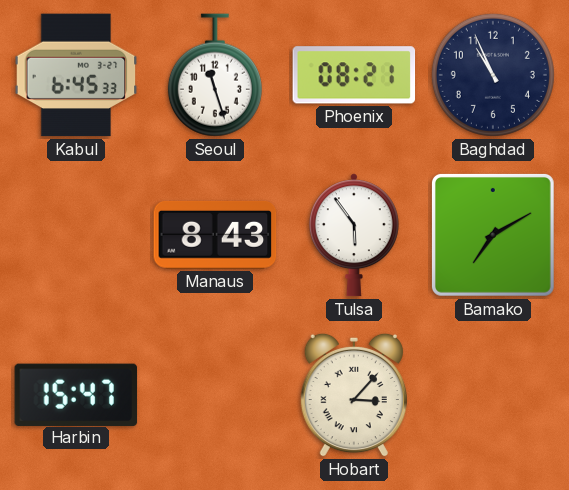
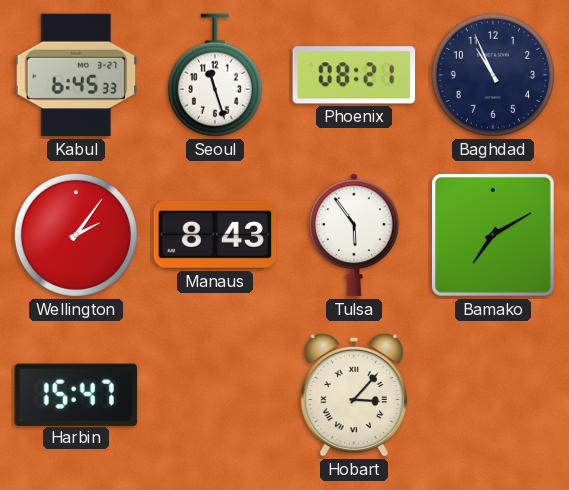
Wellington: none -> 2:06 (76, 235)
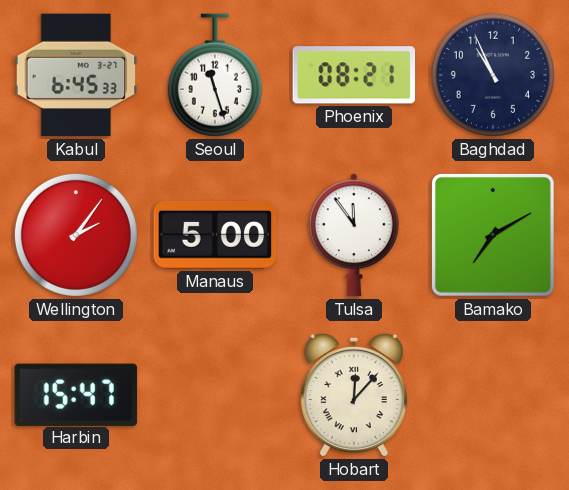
Manaus: 8:43 -> 5:00 (215, 235)
Tulsa: 5:54 -> 11:54 (354, 235)
Hobart: 3:07 -> 12:07 (354, 395)
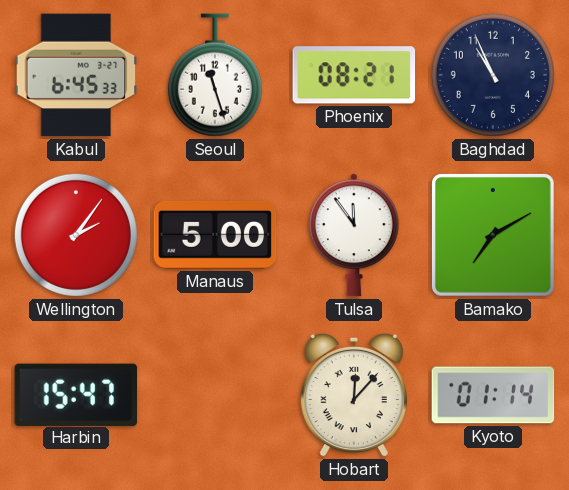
Kyoto: none -> 01:14 (493, 395)
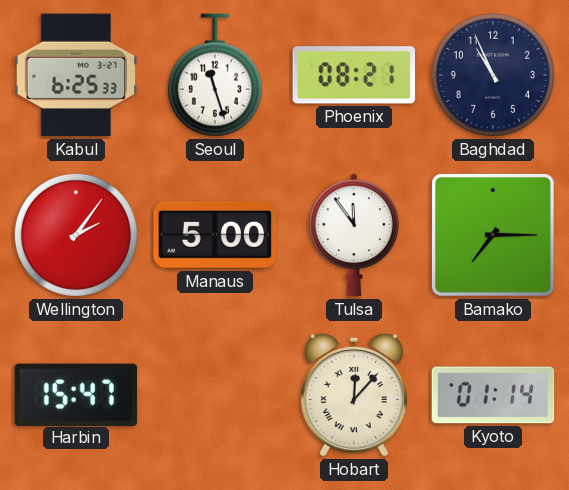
Kabul: 6:45 -> 6:25 (76, 75)
Bamako: 7:10 -> 7:15 (493, 235)
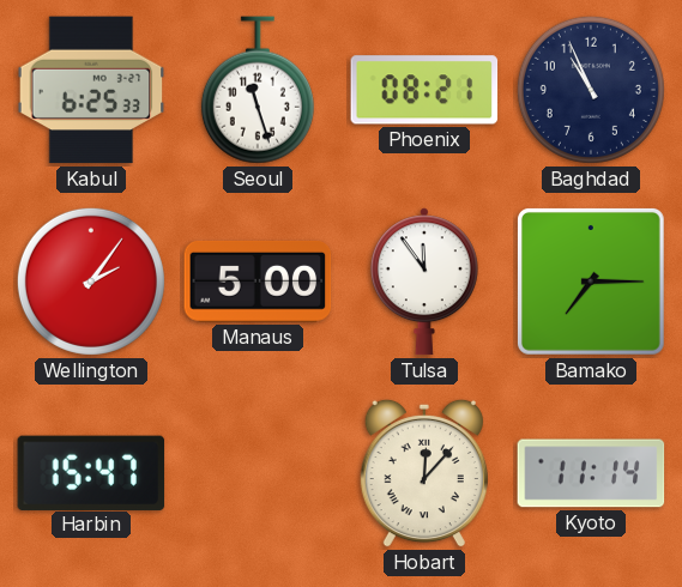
Kyoto: 01:14 -> 11:14 (591, 473)
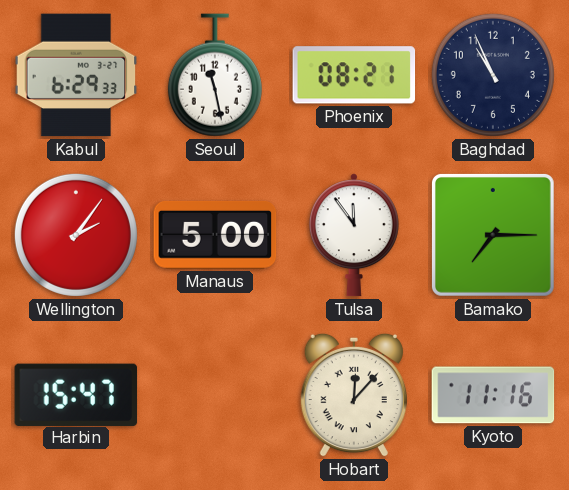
Kabul: 6:25 -> 6:29 (76, 75)
Seoul: 11:27 -> 11:28 (215, 75)
Kyoto: 11:14 -> 11:16 (493, 395)
